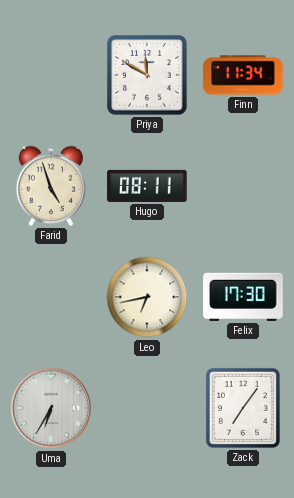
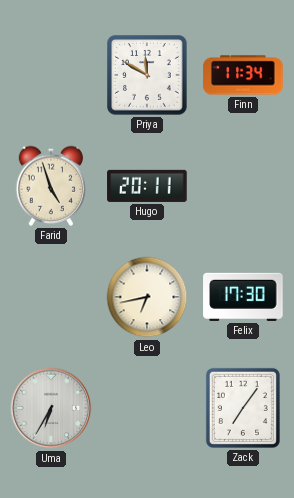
Hugo: 08:11 -> 20:11 (147, 186)
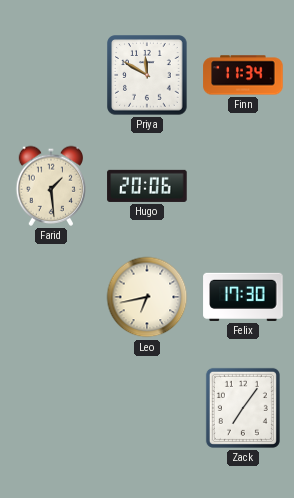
Farid: 4:57 -> 1:29 (50, 186)
Hugo: 20:11 -> 20:06 (147, 186)
Uma: 6:35 -> none (51, 408)
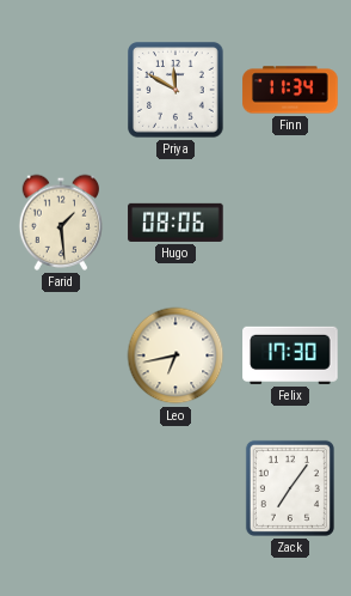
Hugo: 20:06 -> 08:06 (176, 223)
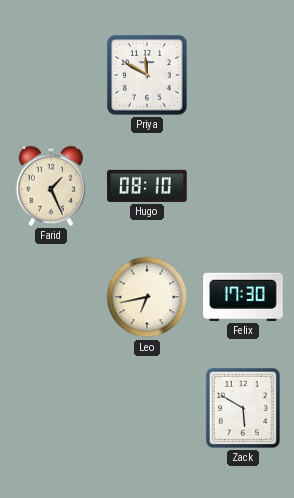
Finn: 11:34 -> none (290, 90)
Farid: 1:29 -> 1:26 (50, 186)
Hugo: 08:06 -> 08:10 (147, 186)
Zack: 7:06 -> 5:50 (243, 408)
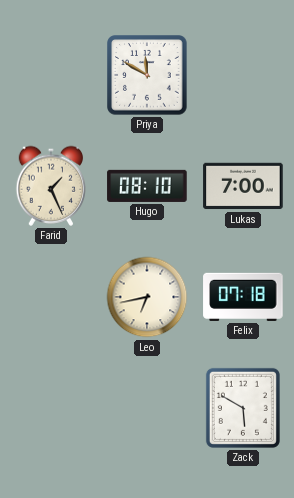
Lukas: none -> 7:00 (243, 186)
Felix: 17:30 -> 07:18 (243, 297)
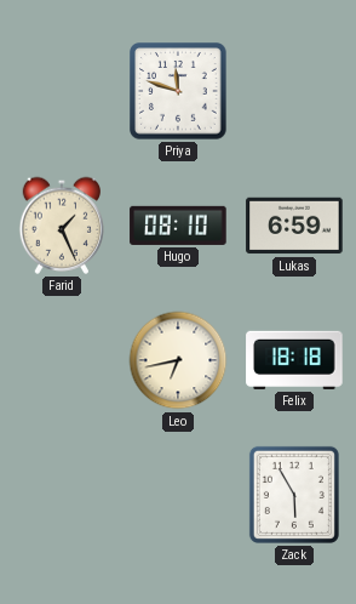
Priya: 11:50 -> 11:48 (178, 91)
Lukas: 7:00 -> 6:59 (294, 226)
Felix: 07:18 -> 18:18 (294, 360)
Zack: 5:50 -> 5:55 (294, 495)
